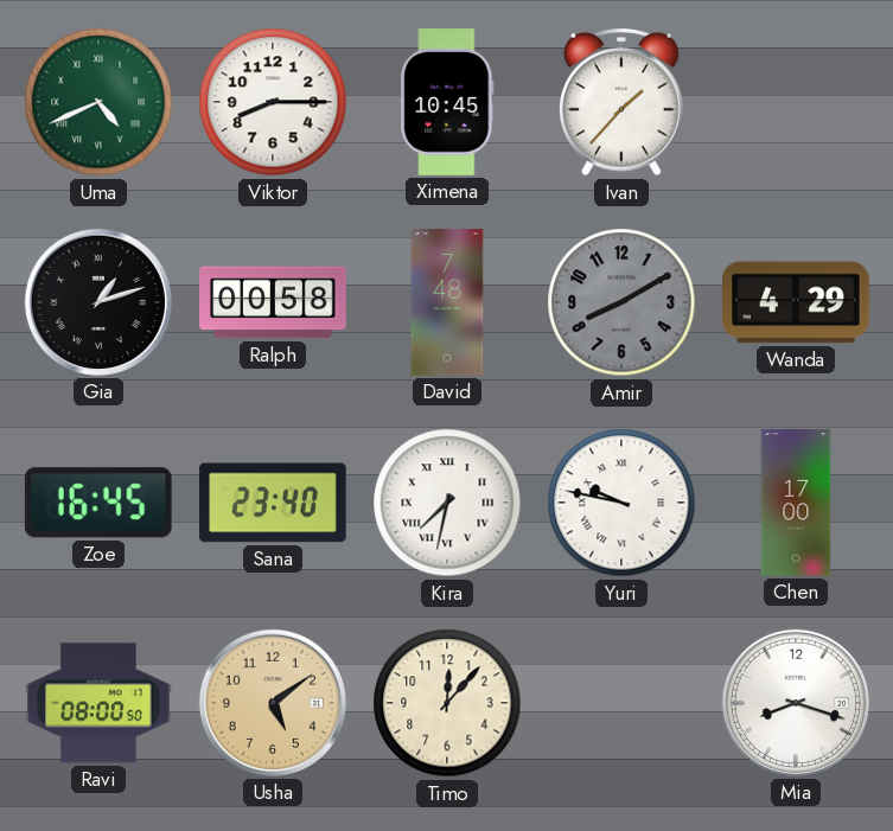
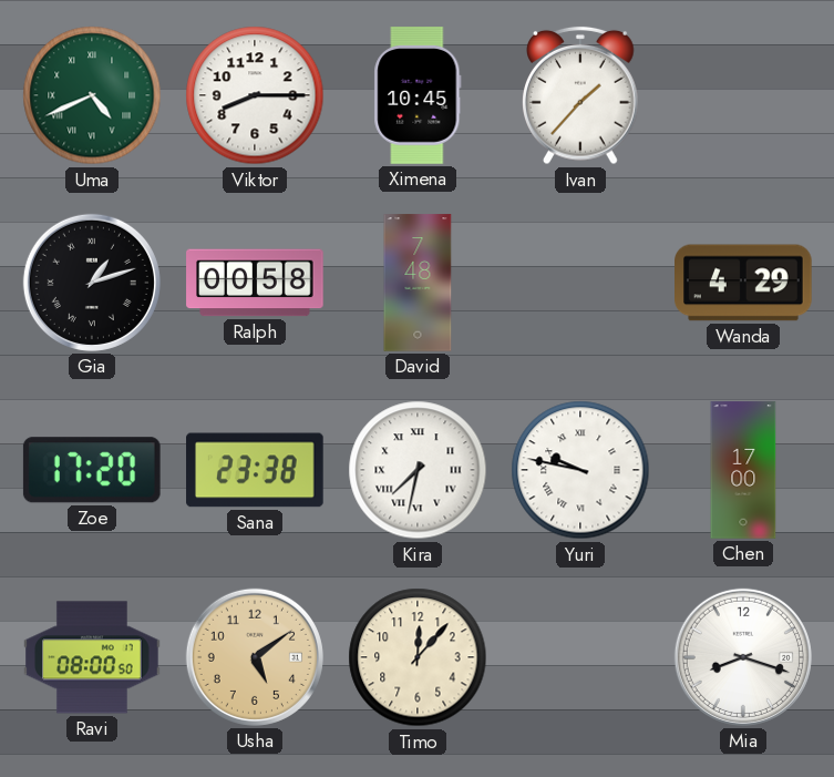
Amir: 8:10 -> none (621, 302)
Zoe: 16:45 -> 17:20 (92, 470)
Sana: 23:40 -> 23:38 (255, 470)
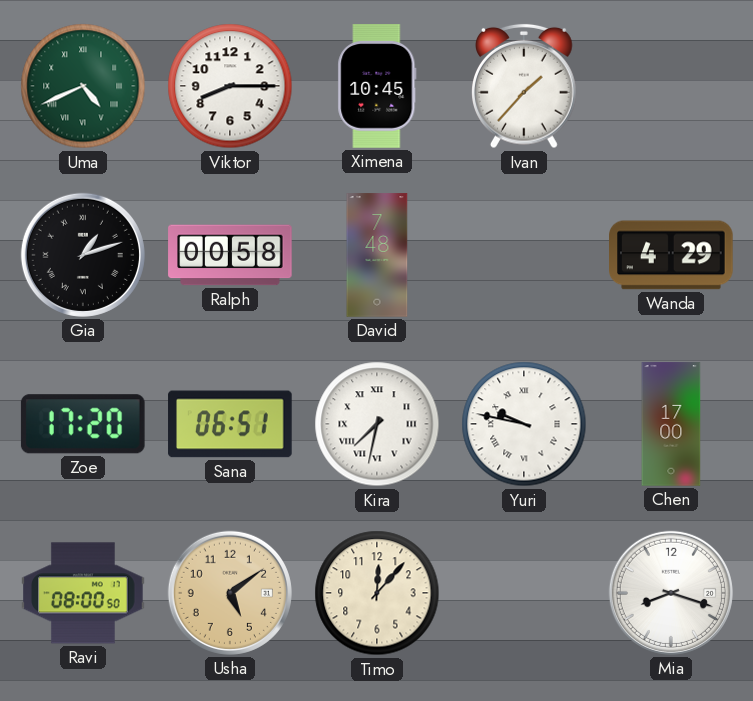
Sana: 23:38 -> 06:51 (230, 424)
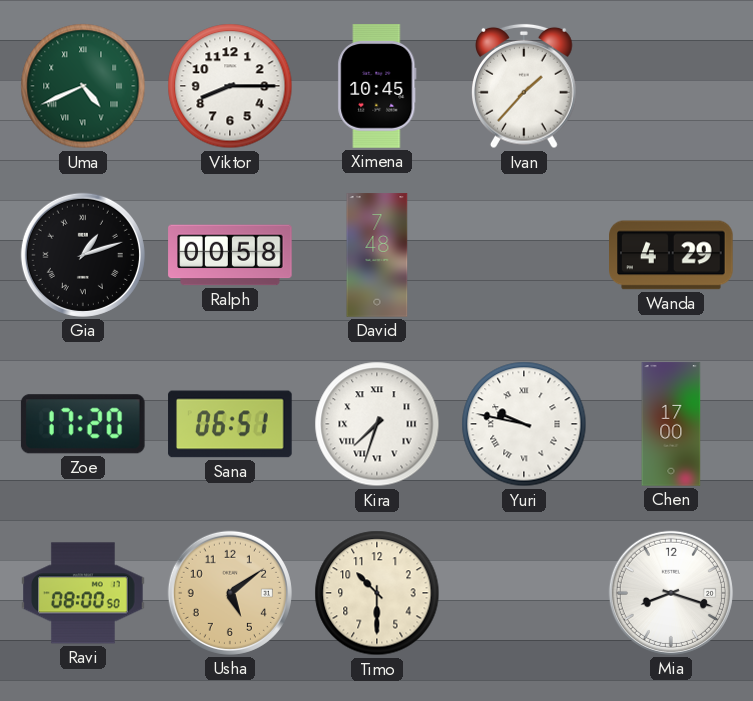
Kira: 7:32 -> 7:33 (377, 424)
Timo: 12:07 -> 10:30 (377, 593)
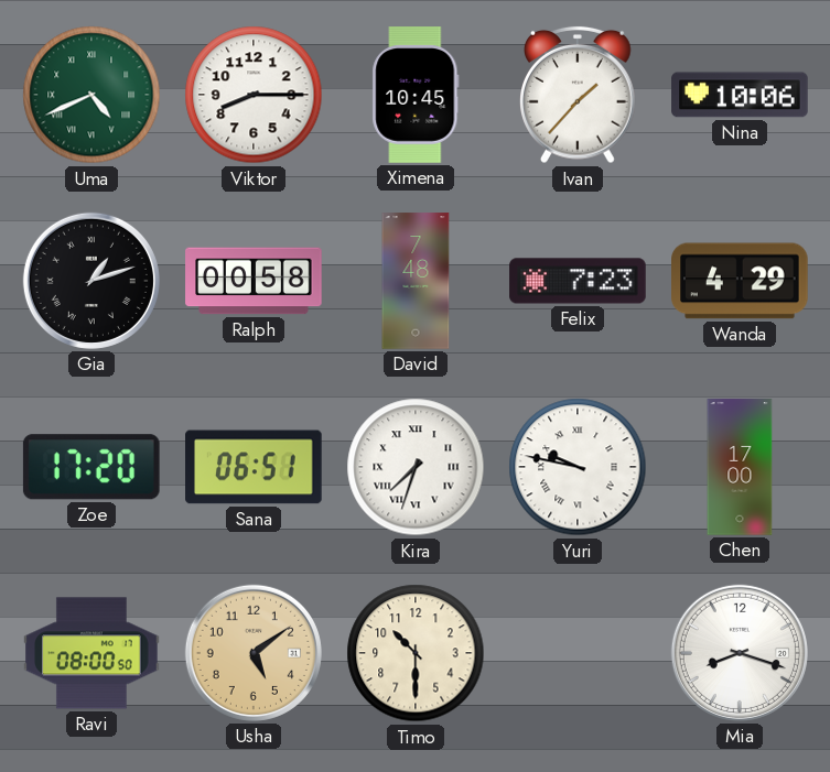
Nina: none -> 10:06 (740, 95)
Felix: none -> 7:23 (578, 281)
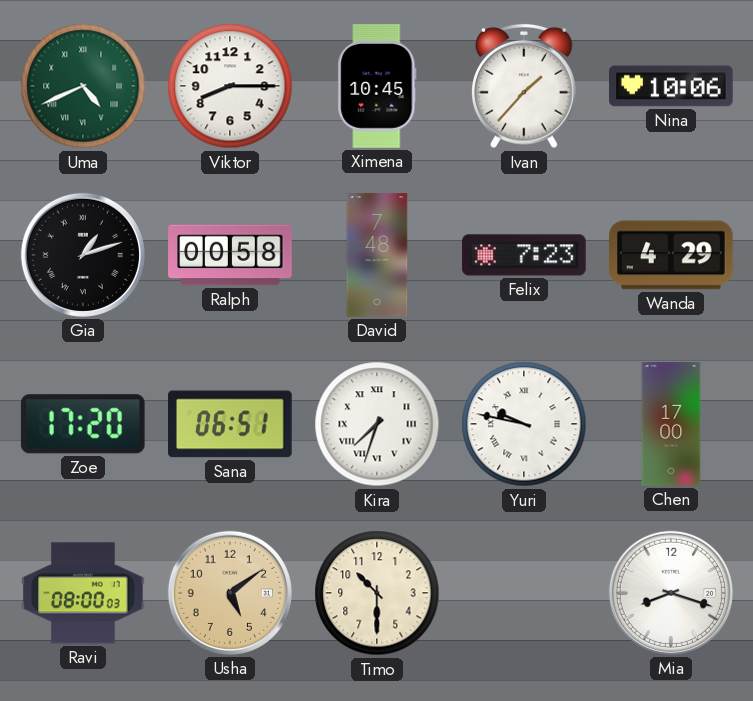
Ravi: 08:00:50 -> 08:00:03 (83, 593)
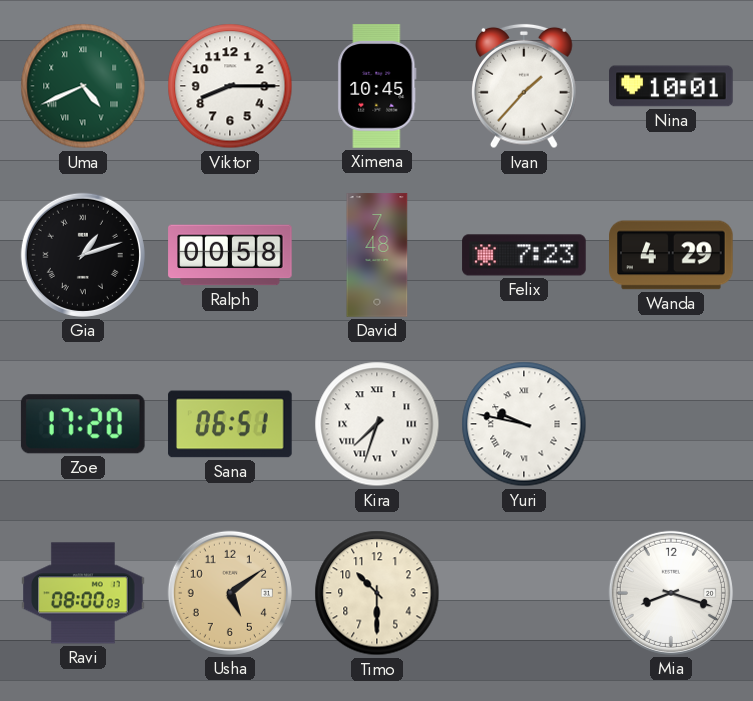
Nina: 10:06 -> 10:01 (671, 86)
Chen: 17:00 -> none (671, 424)
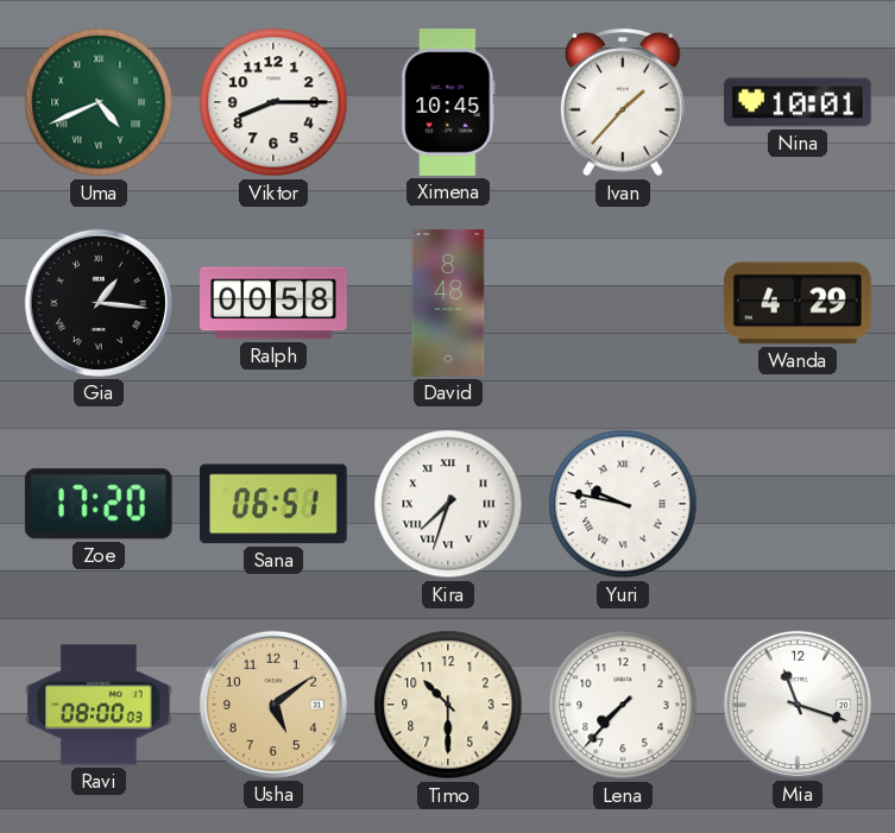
Gia: 1:12 -> 1:16 (99, 303)
David: 7:48 -> 8:48 (448, 303)
Felix: 7:23 -> none (524, 255)
Lena: none -> 7:37 (623, 705)
Mia: 8:18 -> 11:18 (798, 705)
